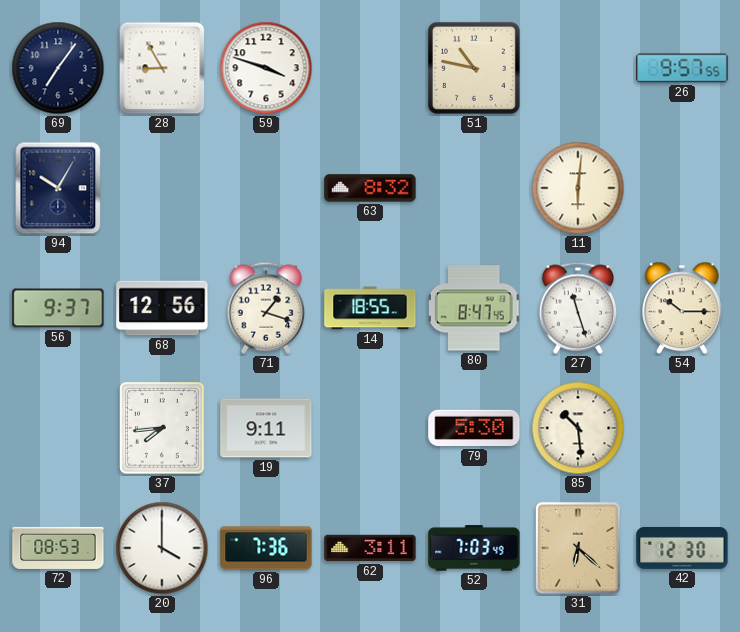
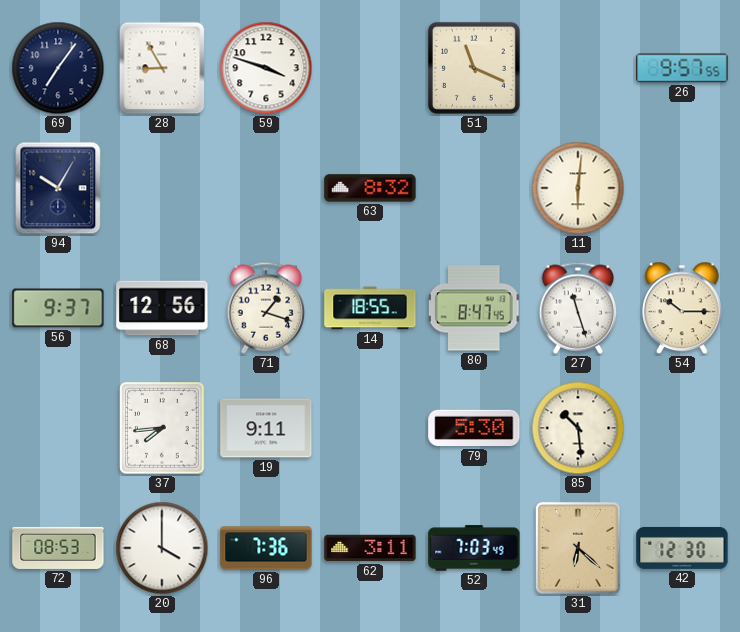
51: 10:47 -> 11:19 (474, 68)
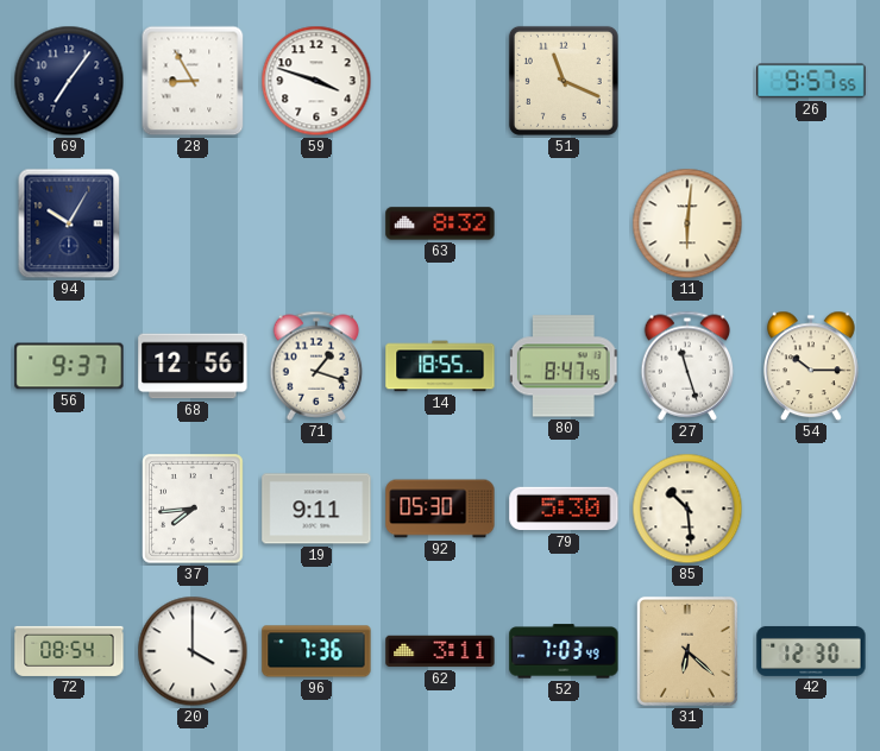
92: none -> 05:30 (440, 509)
72: 08:53 -> 08:54 (69, 651)
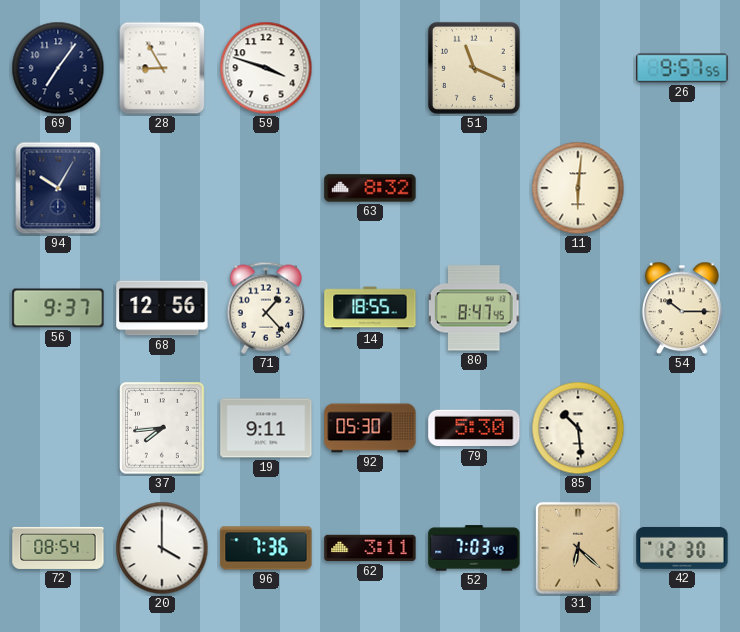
71: 1:18 -> 1:23 (266, 308)
27: 11:27 -> none (687, 366)
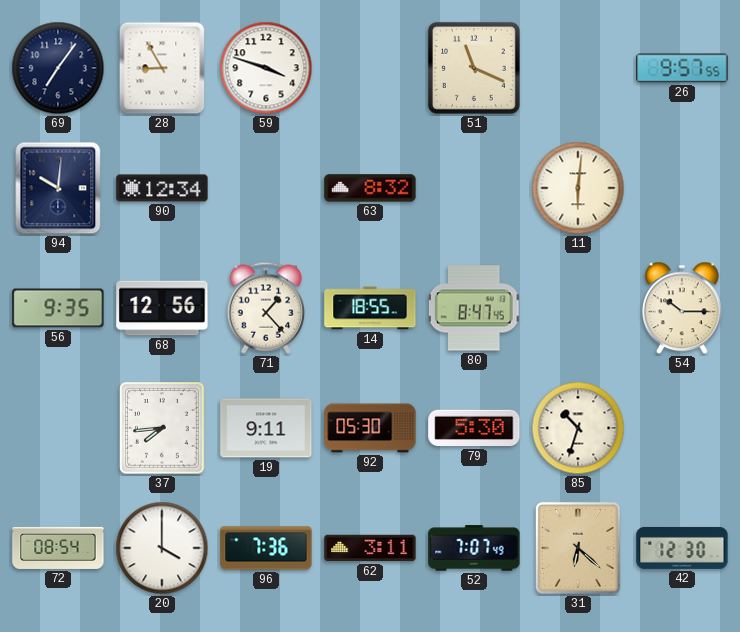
94: 10:05 -> 10:01 (58, 188)
90: none -> 12:34 (162, 188)
56: 9:37 -> 9:35 (58, 308)
85: 10:29 -> 10:33 (578, 428)
52: 7:03 -> 7:07 (474, 548)
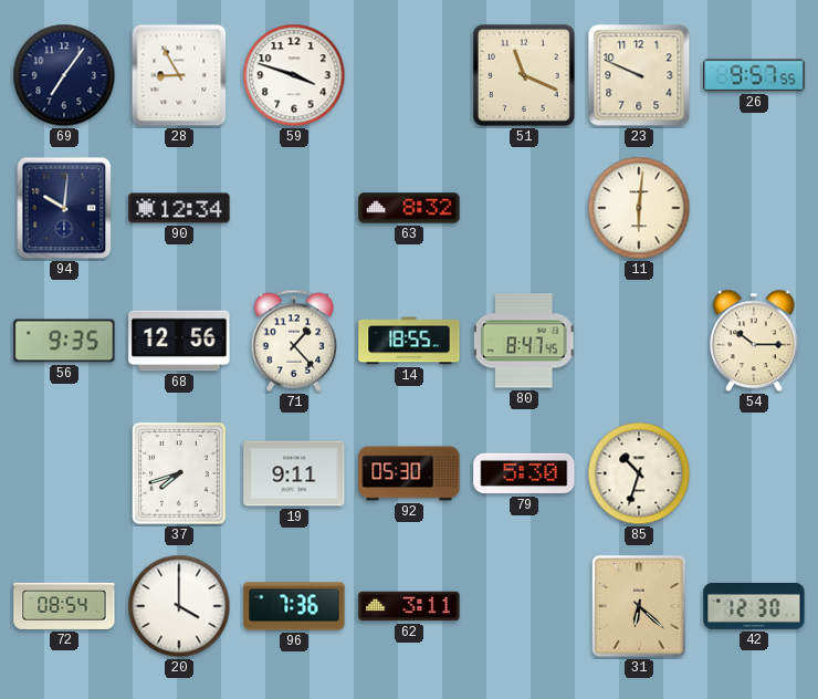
23: none -> 9:49 (639, 75)
37: 7:44 -> 7:42 (179, 473)
52: 7:07 -> none (474, 548)
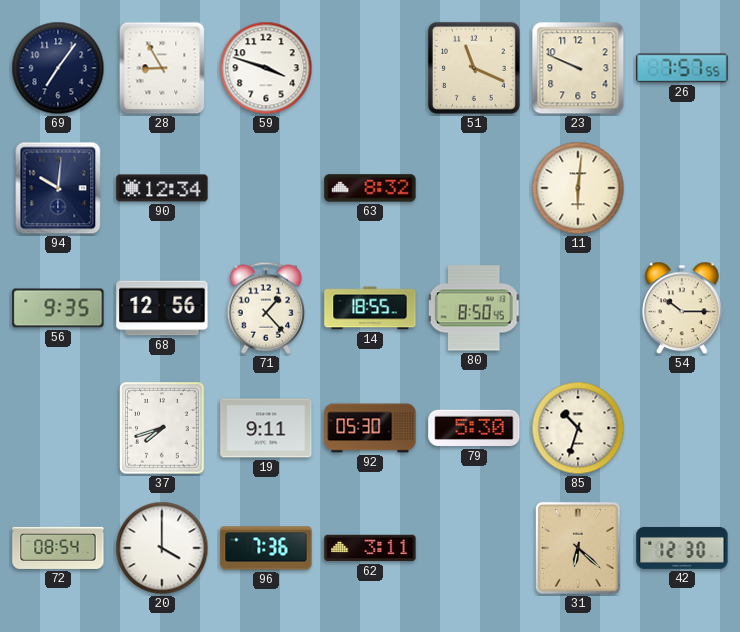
26: 9:57 -> 7:57 (682, 68)
80: 8:47 -> 8:50 (474, 308)
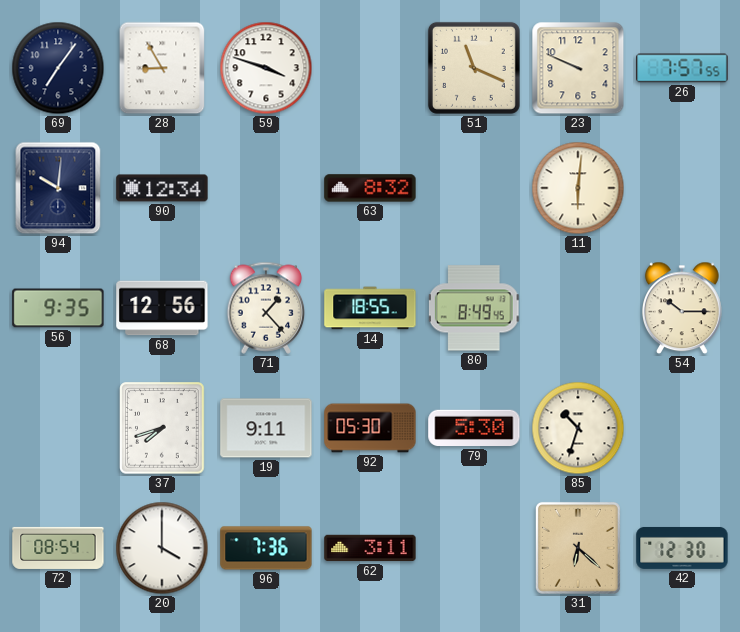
80: 8:50 -> 8:49 (474, 308)
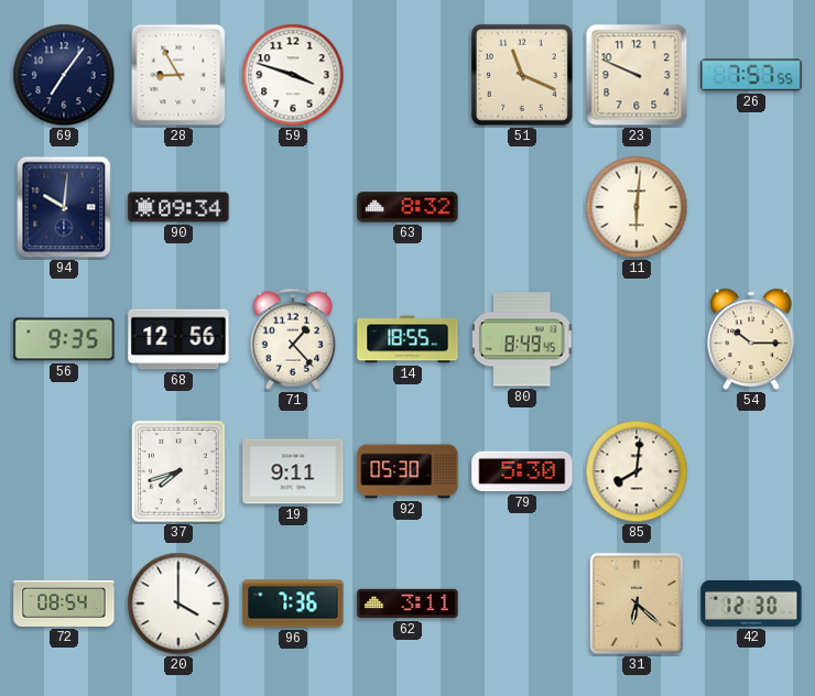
90: 12:34 -> 09:34 (178, 207)
85: 10:33 -> 8:01 (637, 471)
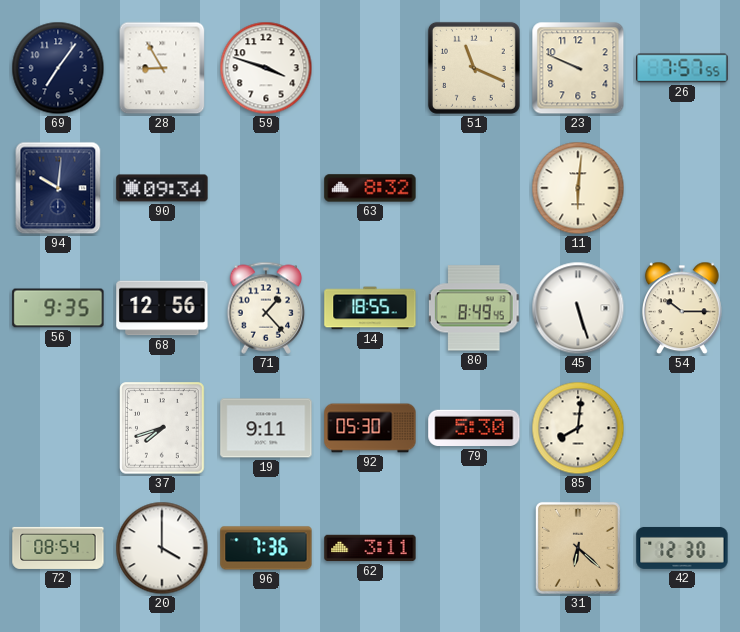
45: none -> 5:27 (578, 308)
